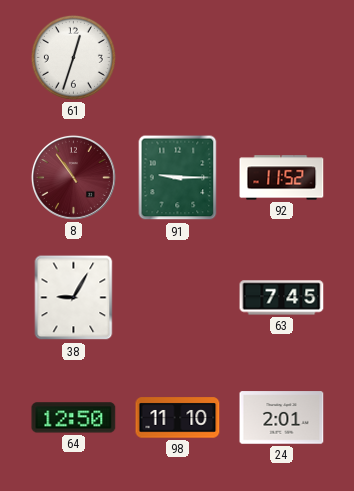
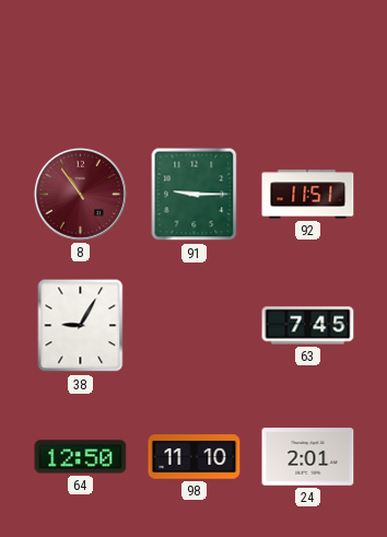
61: 12:33 -> none (73, 57)
92: 11:52 -> 11:51 (308, 195)
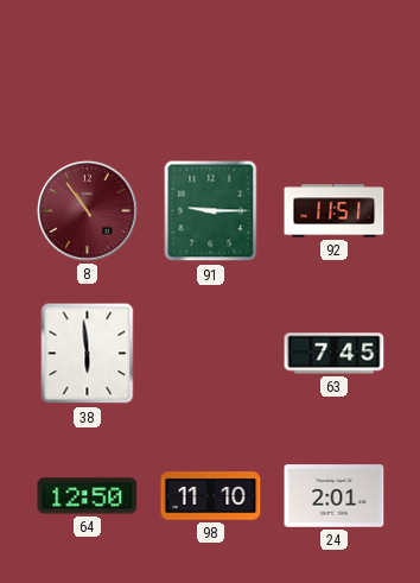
38: 9:05 -> 5:59 (88, 354)
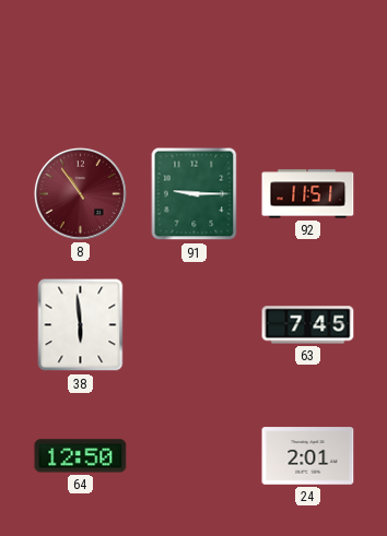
98: 11:10 -> none (211, 496)
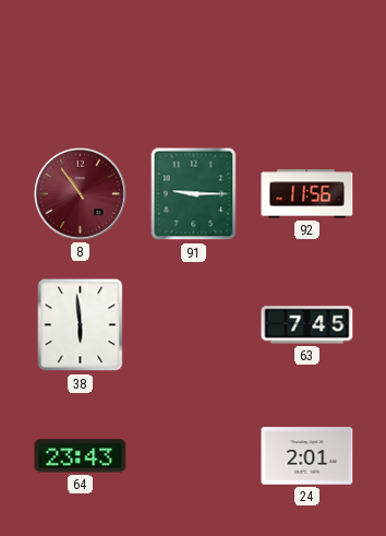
92: 11:51 -> 11:56 (307, 194)
64: 12:50 -> 23:43 (81, 456)
